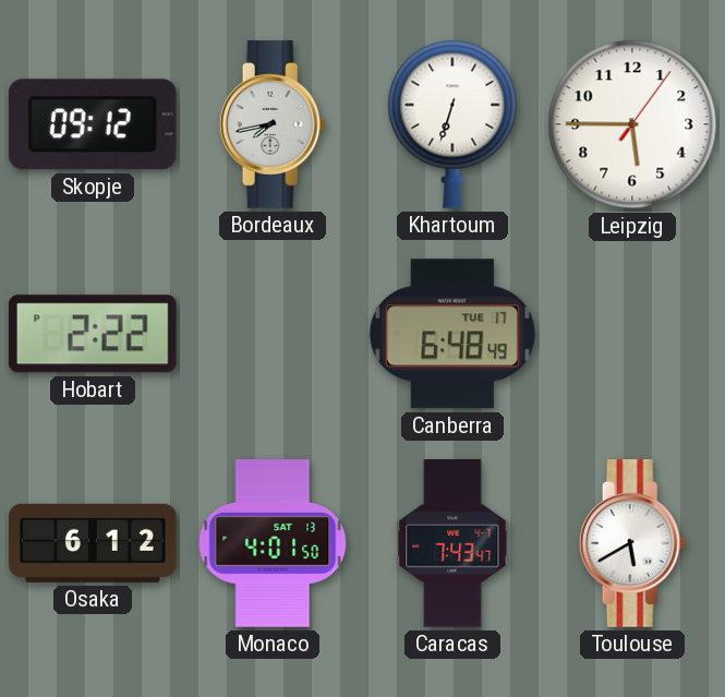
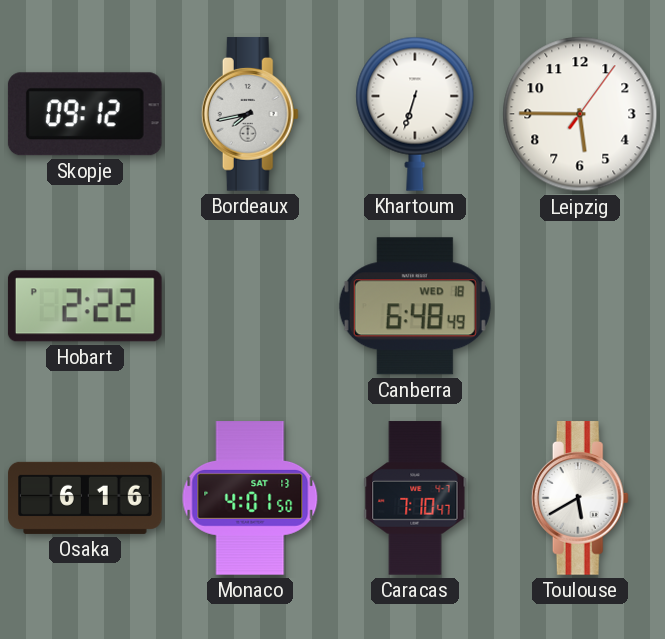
Canberra date: TUE 17 -> WED 18 (415, 306)
Osaka: 6:12 -> 6:16 (85, 498)
Caracas: 7:43 -> 7:10 (415, 498)
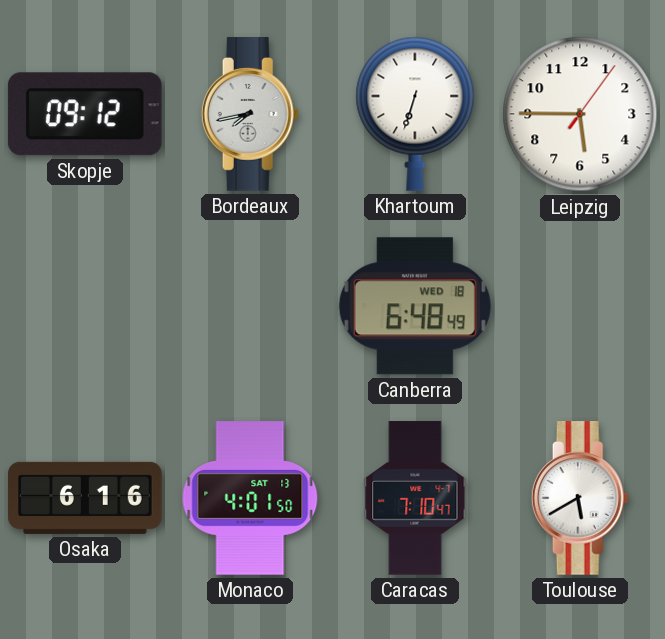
Hobart: 2:22 -> none (85, 306)
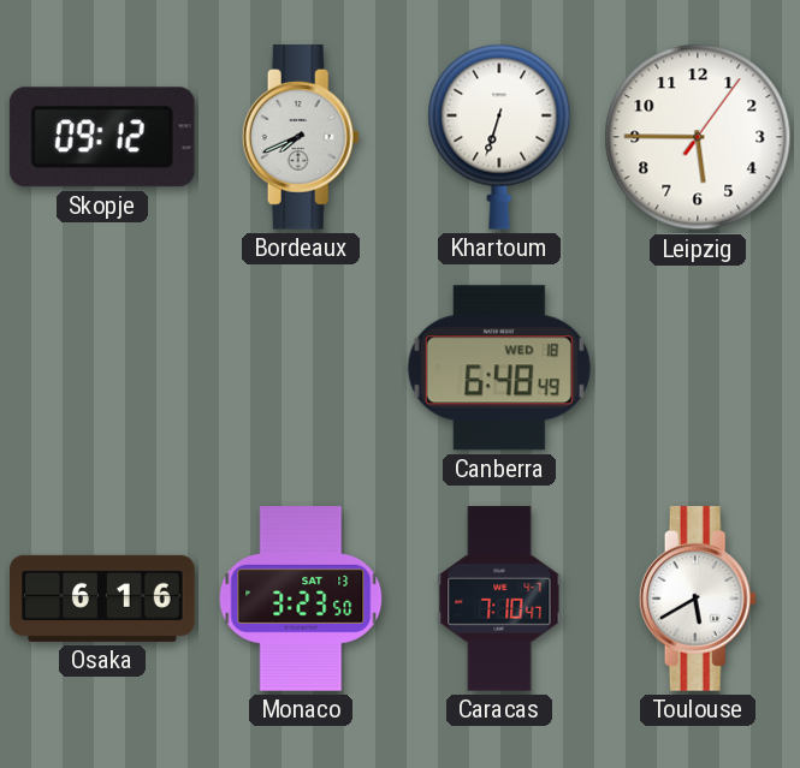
Bordeaux: 7:43 -> 7:41 (301, 137)
Monaco: 4:01 -> 3:23 (301, 599)
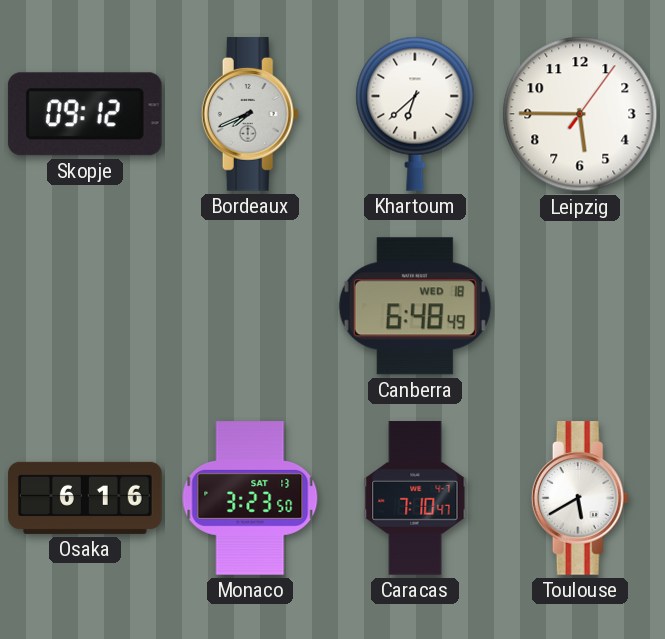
Khartoum: 6:33 -> 6:38 (415, 114)
